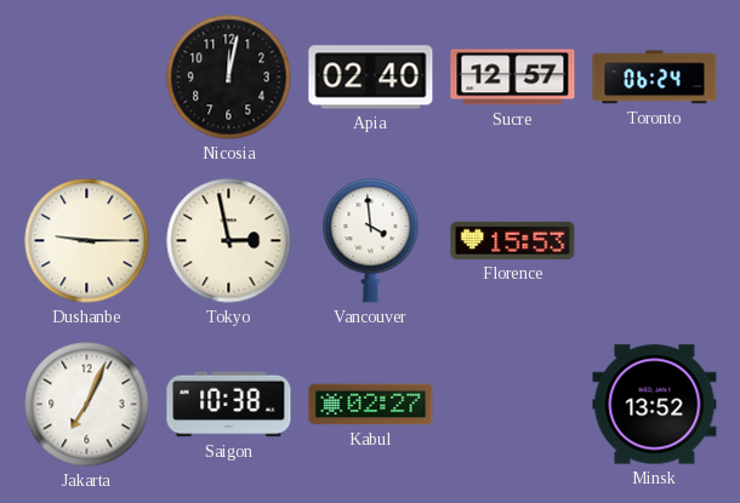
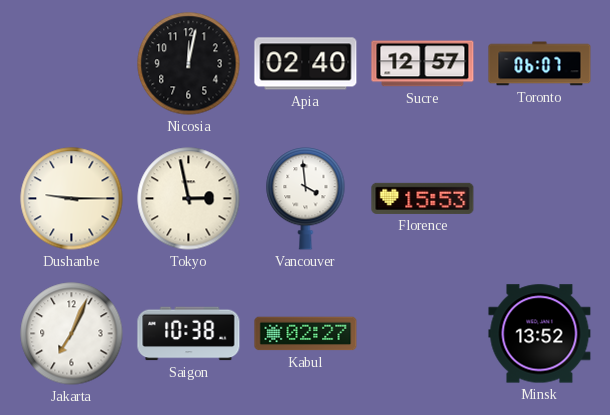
Toronto: 06:24 -> 06:07 (540, 64)
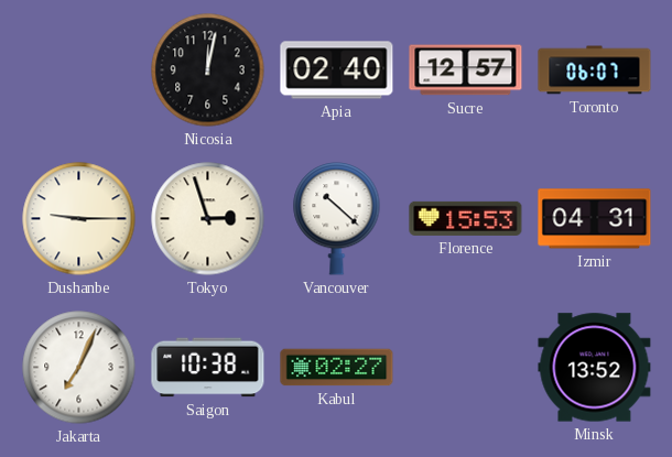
Tokyo: 2:58 -> 2:57 (208, 219)
Vancouver: 3:59 -> 10:22 (337, 219)
Izmir: none -> 04:31 (595, 219)
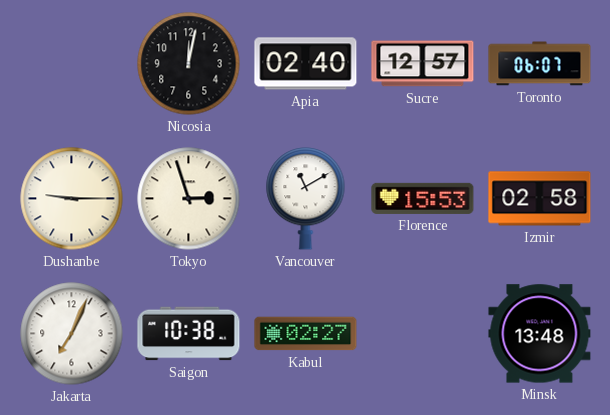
Vancouver: 10:22 -> 11:10 (306, 199)
Izmir: 04:31 -> 02:58 (540, 199)
Minsk: 13:52 -> 13:48 (540, 334)
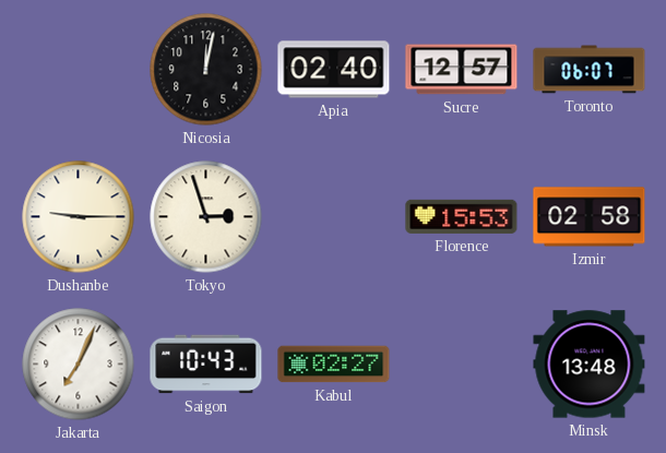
Vancouver: 11:10 -> none (306, 199)
Saigon: 10:38 -> 10:43 (206, 365)
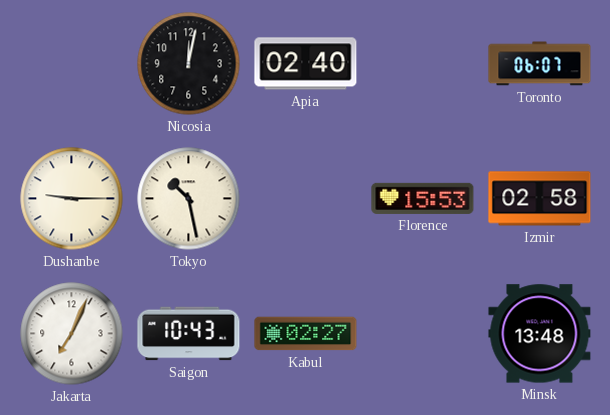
Sucre: 12:57 -> none (462, 70)
Tokyo: 2:57 -> 10:28 (189, 199)
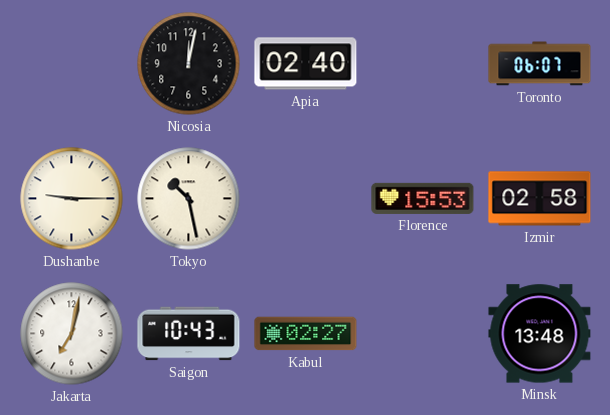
Jakarta: 7:04 -> 7:02 (72, 334)
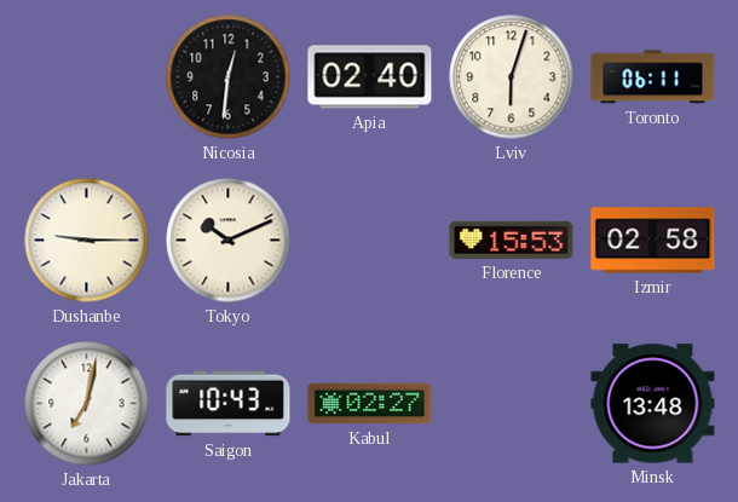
Nicosia: 12:02 -> 12:31 (229, 77)
Lviv: none -> 6:03 (512, 77)
Toronto: 06:07 -> 06:11 (653, 77)
Tokyo: 10:28 -> 10:11 (229, 241)
